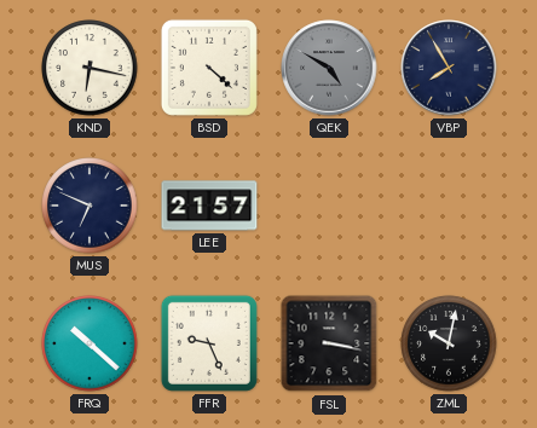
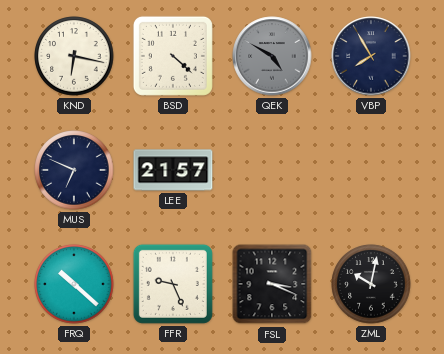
FSL: 3:17 -> 3:19 (272, 284)
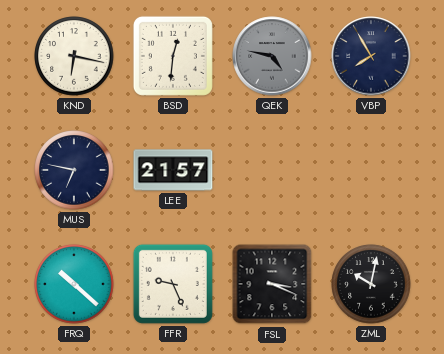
BSD: 4:22 -> 12:31 (173, 56)
QEK: 4:50 -> 4:47 (272, 56)
MUS: 6:49 -> 6:47 (74, 170)
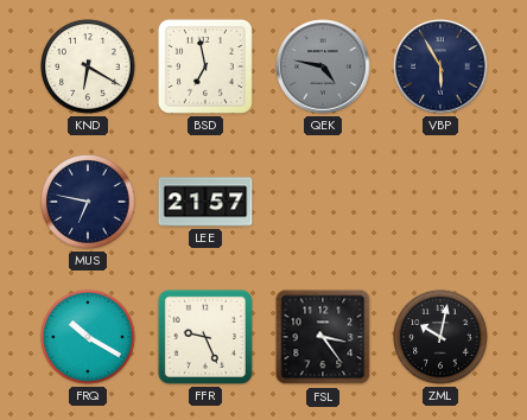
KND: 6:17 -> 6:20 (88, 66)
BSD: 12:31 -> 6:58 (205, 66)
VBP: 7:55 -> 5:55 (440, 66)
FRQ: 10:22 -> 10:20 (88, 337)
FSL: 3:19 -> 3:24 (323, 337)
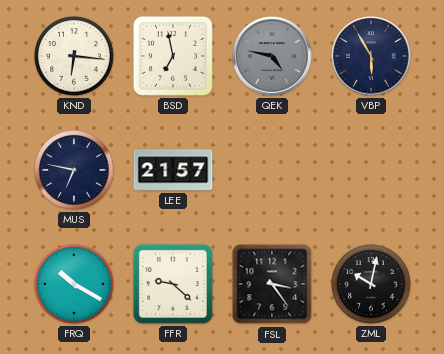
KND: 6:20 -> 6:16 (74, 56)
FFR: 9:26 -> 9:22 (173, 284)
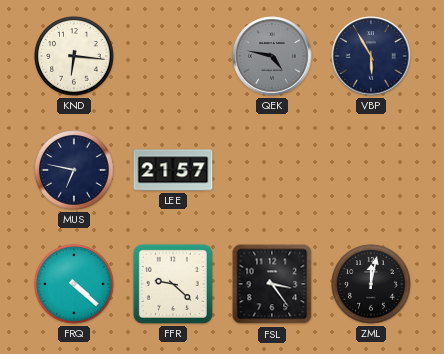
BSD: 6:58 -> none (173, 56)
FRQ: 10:20 -> 4:22 (74, 284)
ZML: 10:02 -> 12:02 (371, 284)
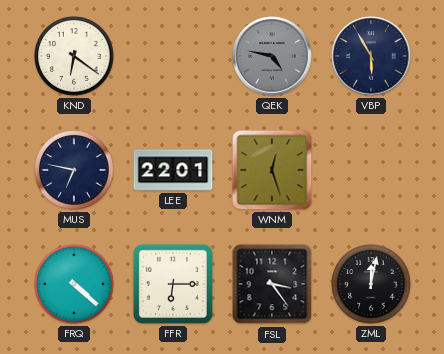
KND: 6:16 -> 6:21 (74, 56)
LEE: 21:57 -> 22:01 (173, 170)
WNM: none -> 12:27 (272, 170)
FFR: 9:22 -> 6:15 (173, 284)
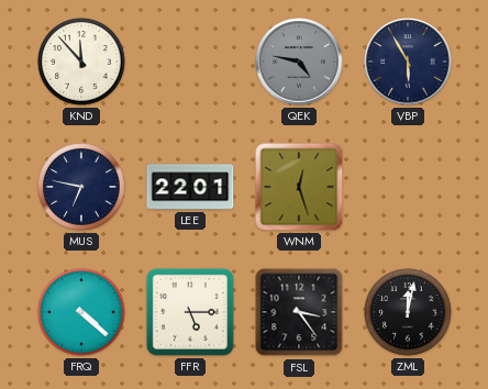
KND: 6:21 -> 11:53 (81, 62)
FFR: 6:15 -> 5:15 (190, 312)
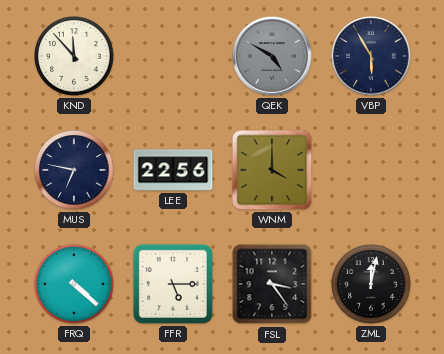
QEK: 4:47 -> 4:50 (272, 56)
LEE: 22:01 -> 22:56 (173, 170)
WNM: 12:27 -> 4:00 (272, 170)
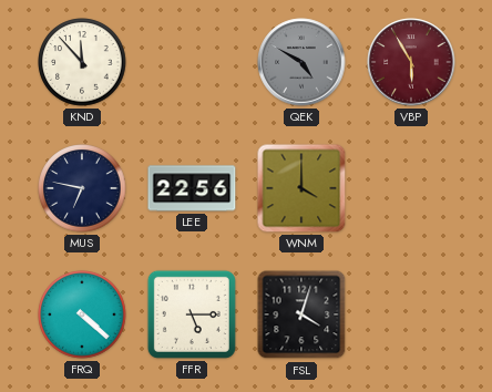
VBP dial: navy -> burgundy (411, 62)
FSL: 3:24 -> 4:03 (301, 314)
ZML: 12:02 -> none (371, 284)
